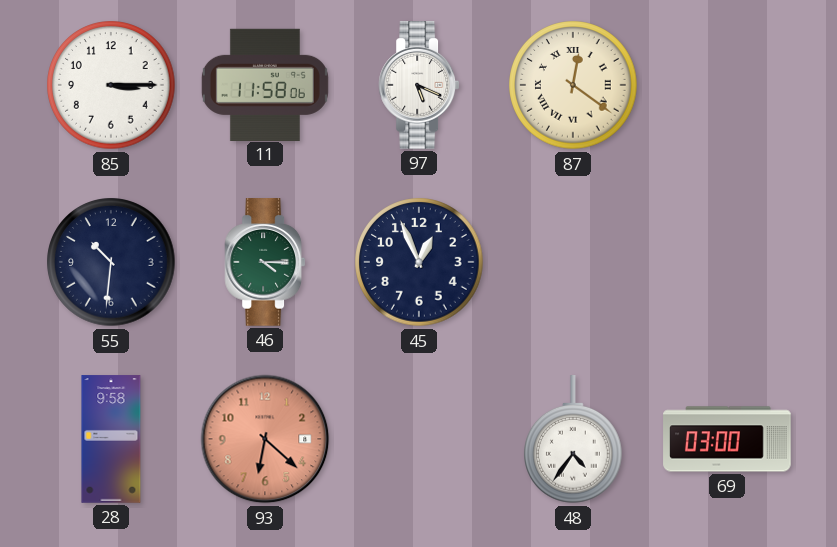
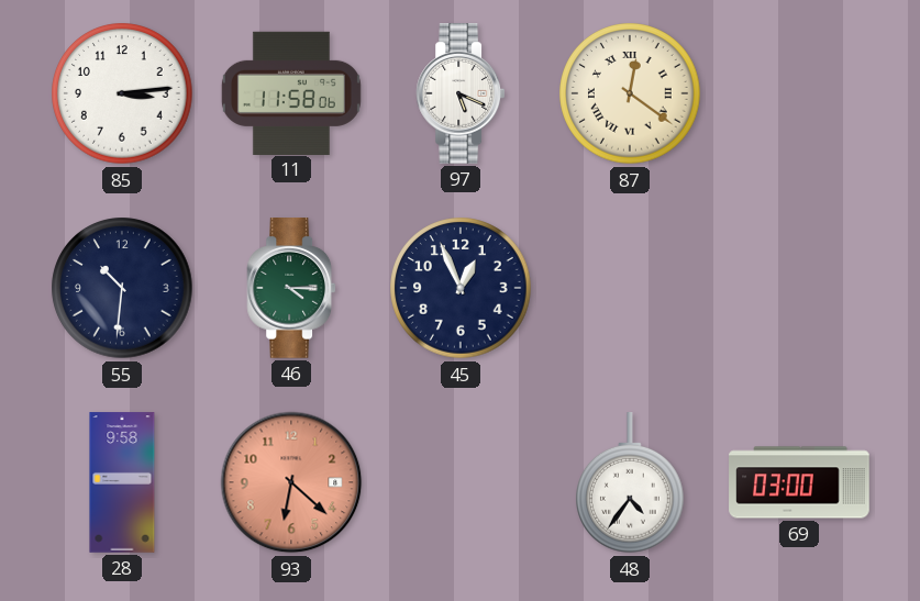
85: 3:15 -> 3:14 (122, 93)
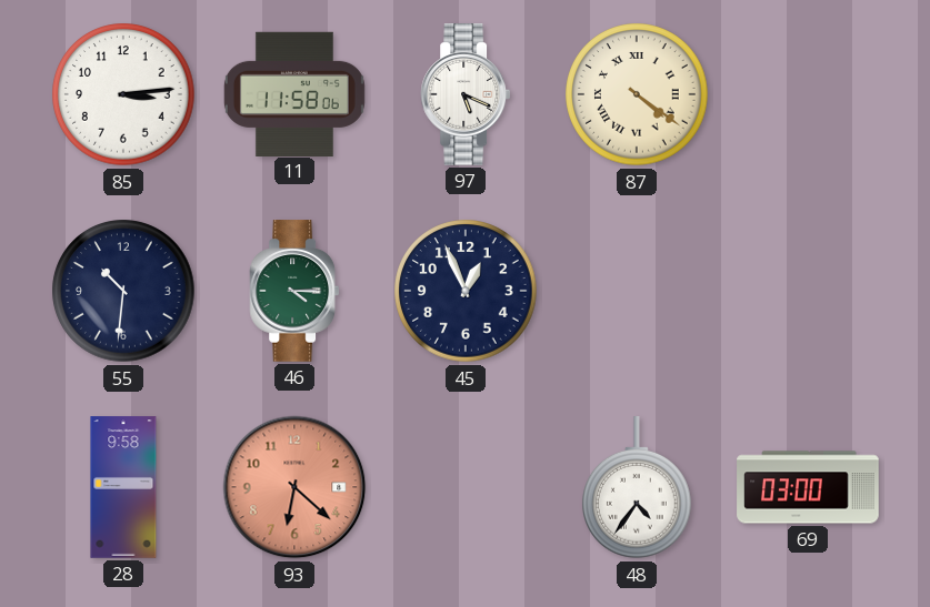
87: 12:21 -> 4:21 (637, 94)
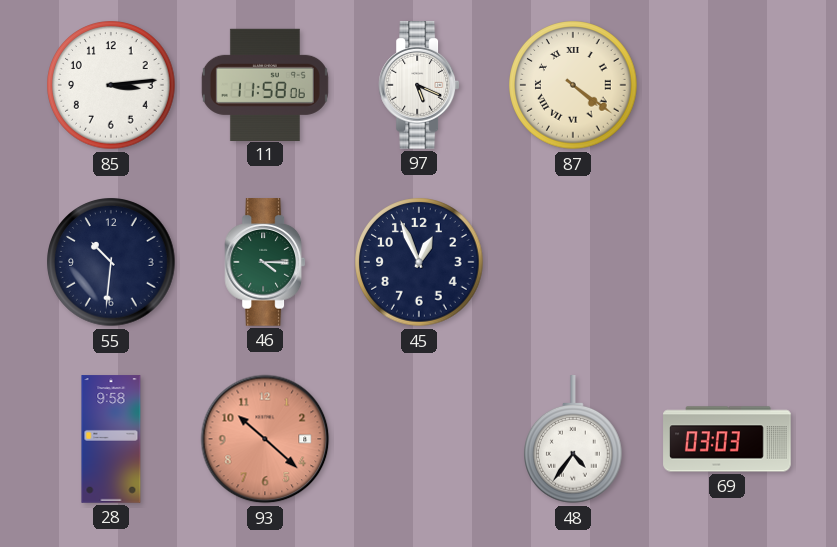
93: 6:22 -> 10:22 (265, 439)
69: 03:00 -> 03:03 (727, 439)
